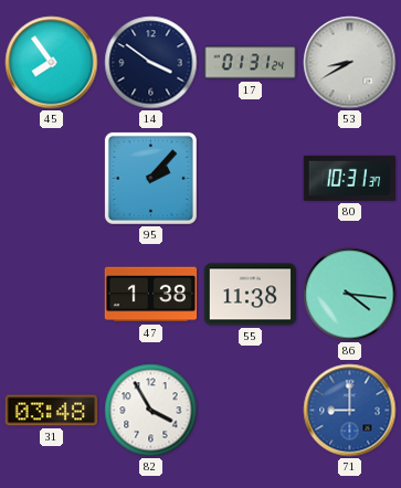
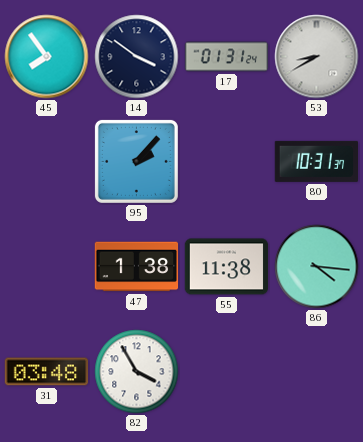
71: 9:00 -> none (350, 411)
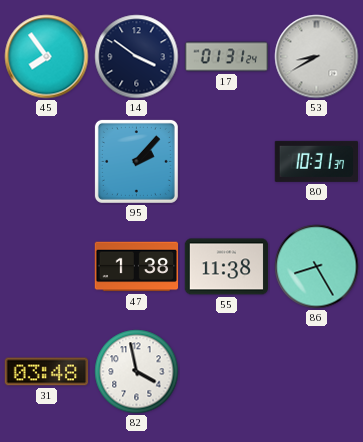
86: 4:16 -> 8:25 (317, 267)
82: 3:55 -> 3:58 (137, 372)
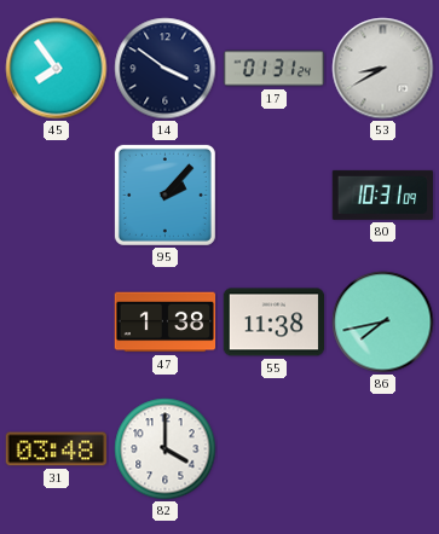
80: 10:31:37 -> 10:31:09 (383, 195)
86: 8:25 -> 7:43 (383, 323)
82: 3:58 -> 4:00 (166, 449)
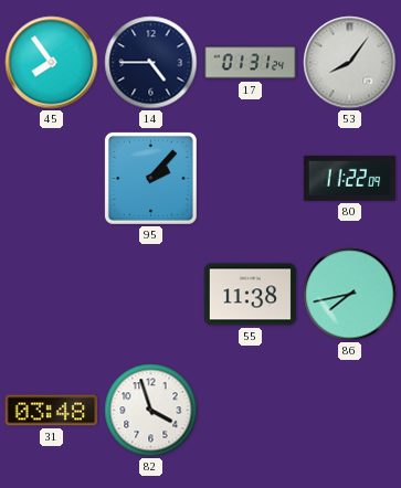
14: 3:51 -> 4:45 (151, 63)
53: 8:40 -> 8:06 (350, 63)
80: 10:31 -> 11:22 (350, 178)
47: 1:38 -> none (166, 323)
82: 4:00 -> 3:57 (151, 411)
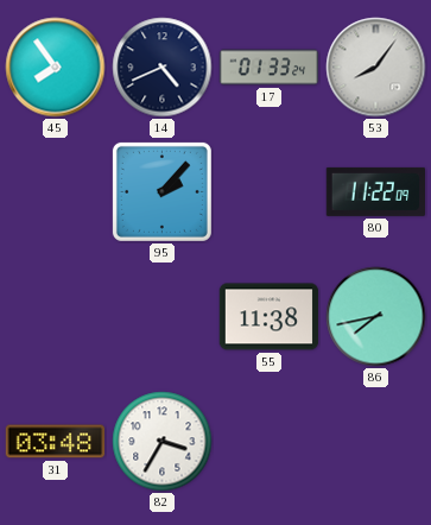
14: 4:45 -> 4:41 (163, 68)
17: 01:31 -> 01:33 (270, 68)
82: 3:57 -> 3:35 (163, 442)
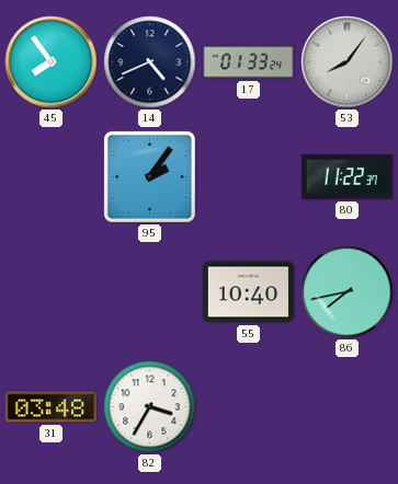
95: 2:07 -> 2:06 (149, 176)
80: 11:22:09 -> 11:22:37 (348, 176)
55: 11:38 -> 10:40 (249, 292)
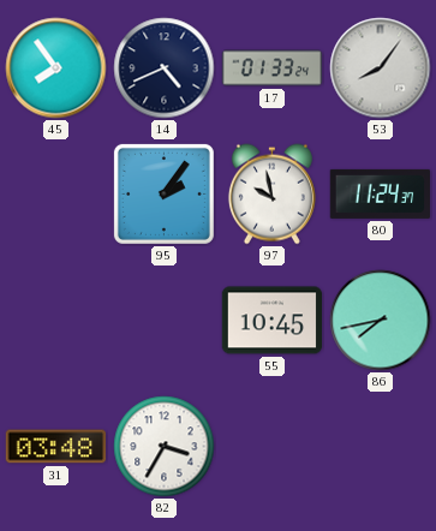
97: none -> 9:58 (271, 195)
80: 11:22 -> 11:24 (381, 193)
55: 10:40 -> 10:45 (273, 321)
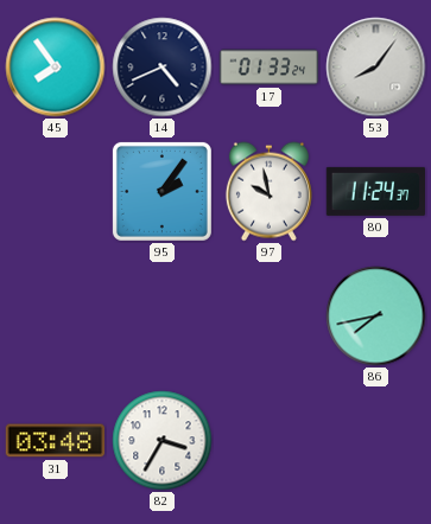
55: 10:45 -> none (273, 321)
